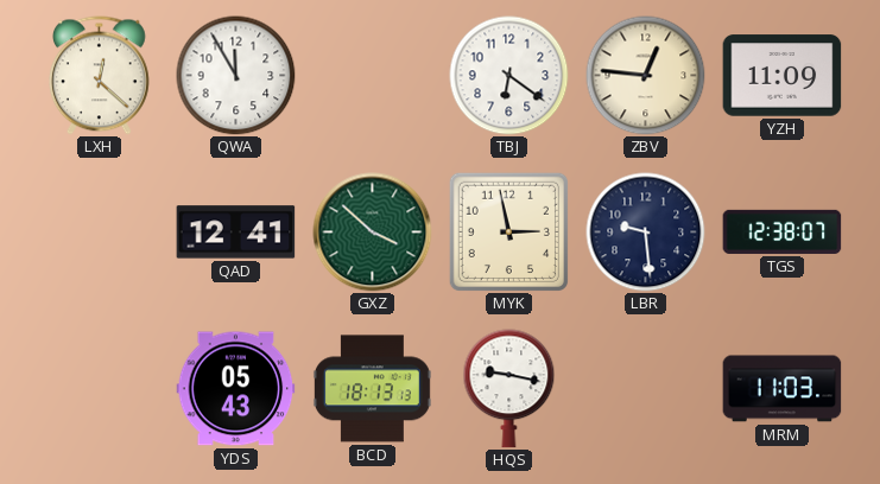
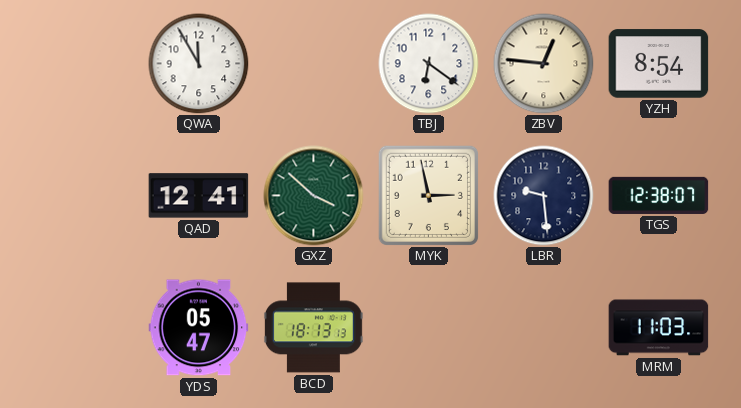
LXH: 12:22 -> none (100, 76)
YZH: 11:09 -> 8:54 (659, 64)
YDS: 05:43 -> 05:47 (199, 328)
HQS: 9:17 -> none (509, 389)
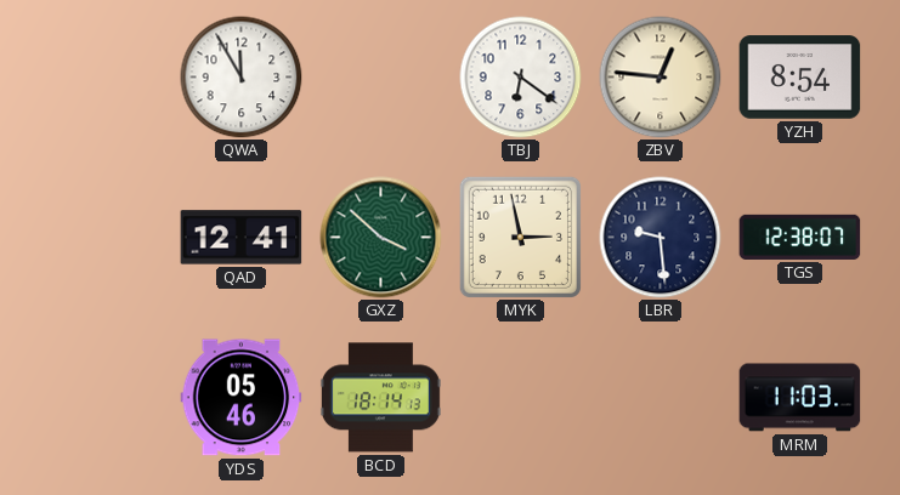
YDS: 05:47 -> 05:46 (242, 398)
BCD: 18:13 -> 18:14 (380, 398)
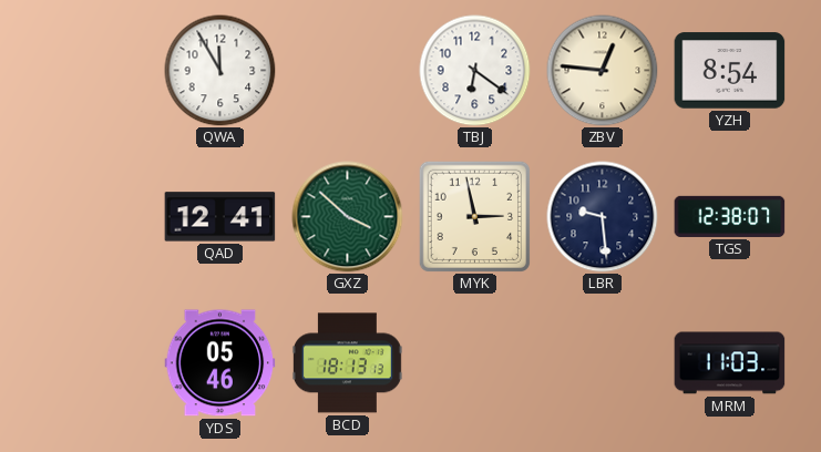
BCD: 18:14 -> 18:13 (347, 363)
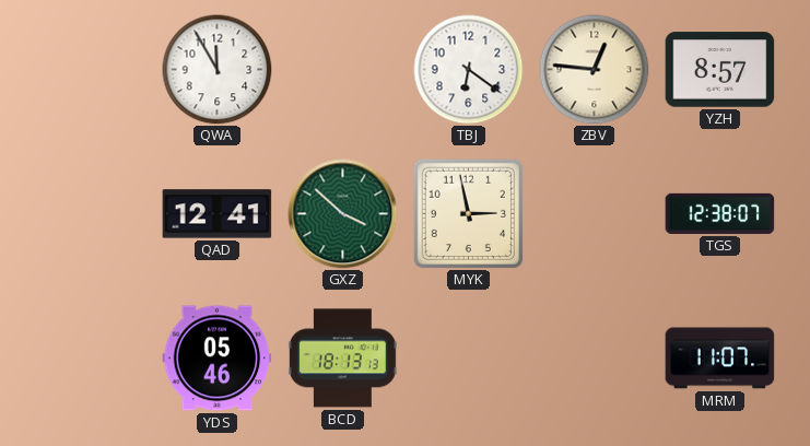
YZH: 8:54 -> 8:57 (720, 70)
LBR: 9:29 -> none (603, 217)
MRM: 11:03 -> 11:07 (720, 359)
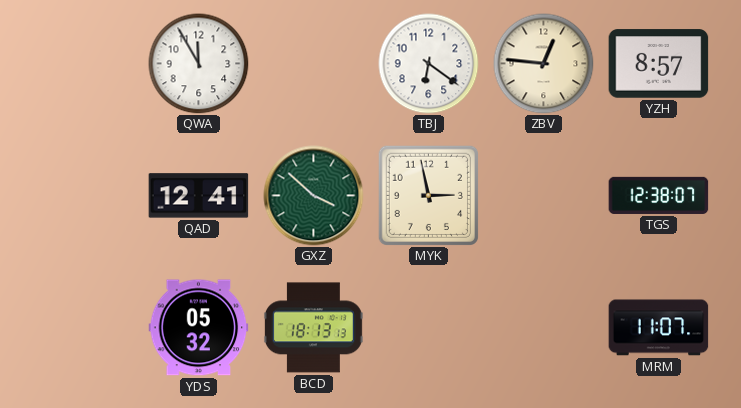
YDS: 05:46 -> 05:32 (199, 328)
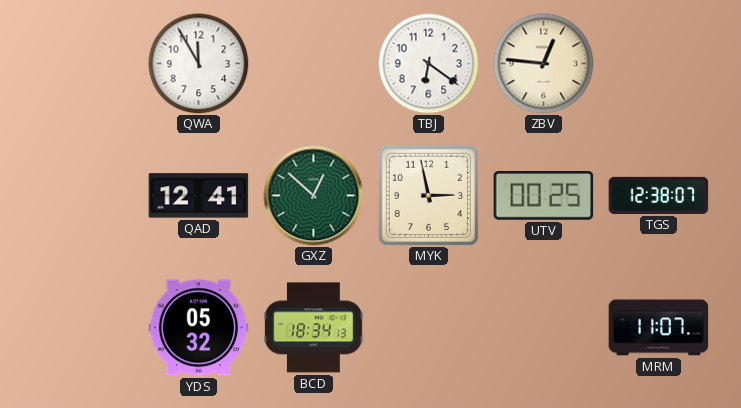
YZH: 8:57 -> none (659, 64)
GXZ: 3:52 -> 12:52 (314, 196)
UTV: none -> 00:25 (544, 196)
BCD: 18:13 -> 18:34 (313, 328)
